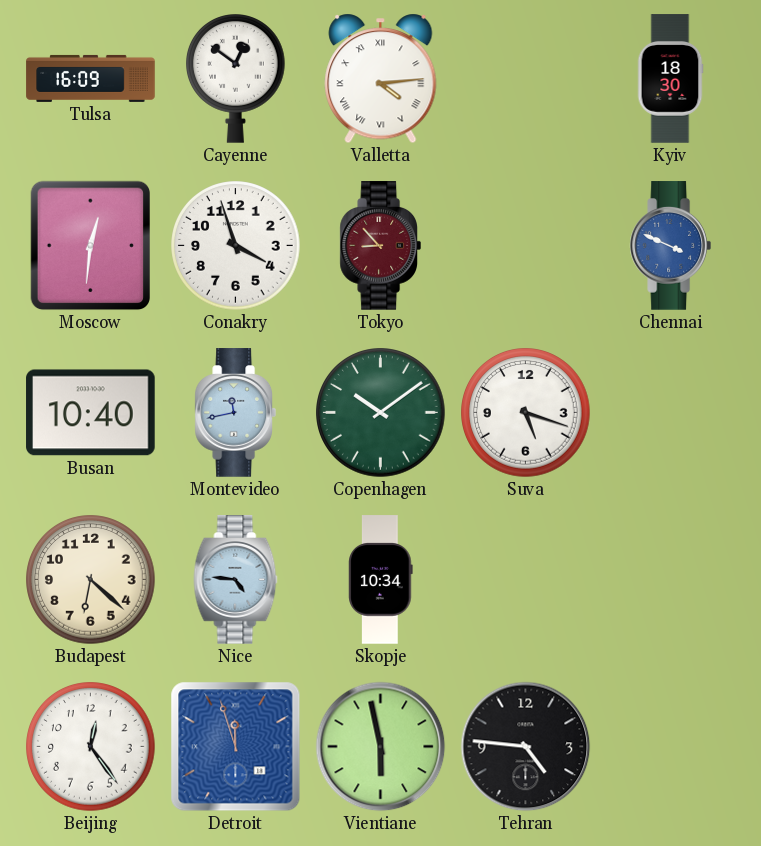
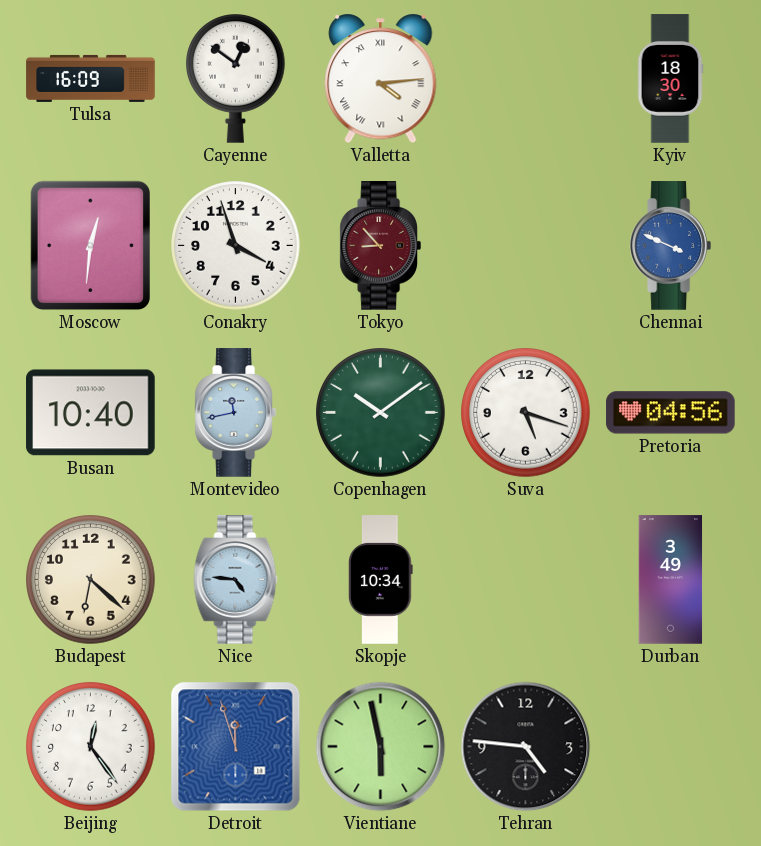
Pretoria: none -> 04:56 (671, 413)
Durban: none -> 3:49 (671, 580)
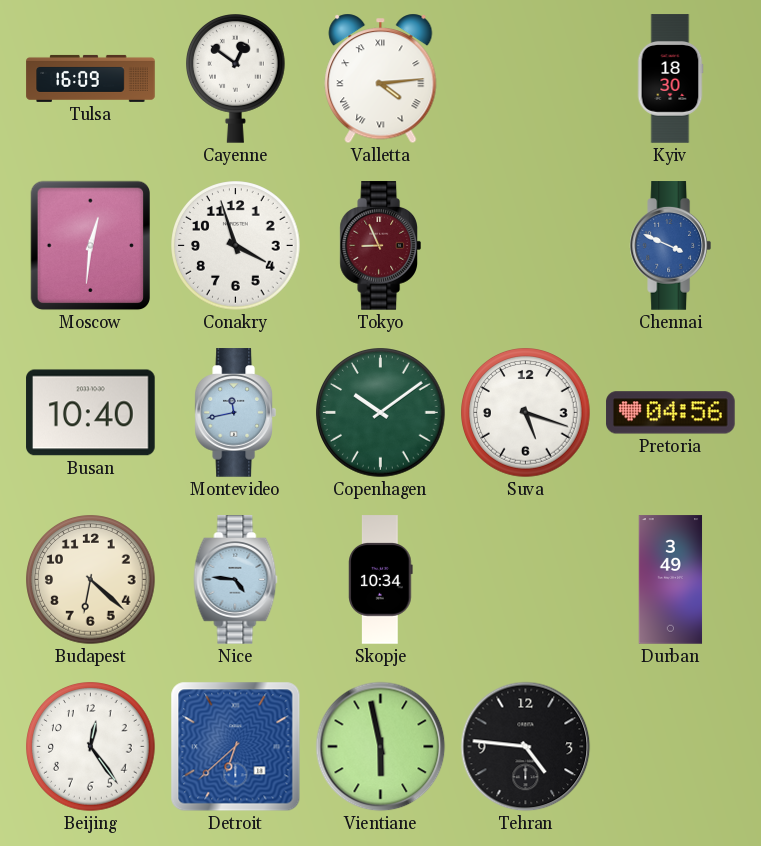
Tokyo: 8:53 -> 8:56 (380, 246)
Detroit: 11:57 -> 6:38 (236, 747)
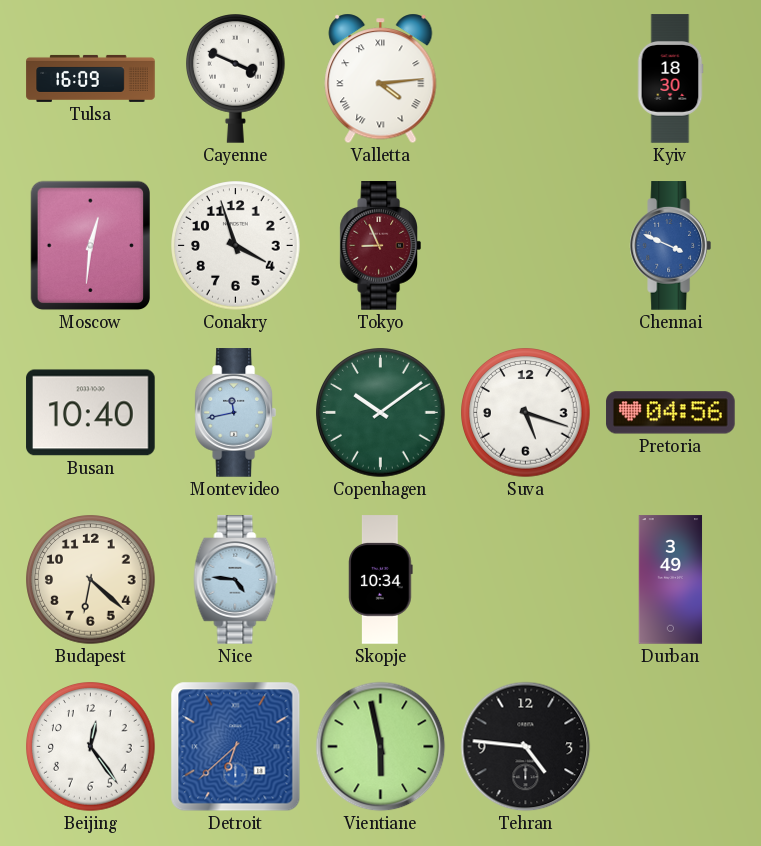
Cayenne: 12:51 -> 3:49 (236, 79)
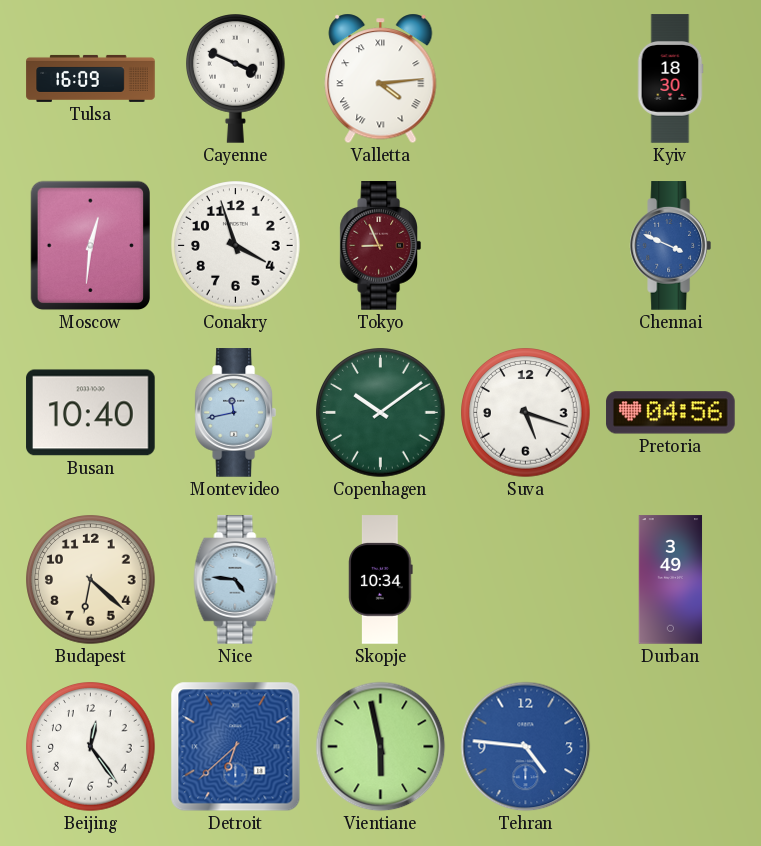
Tehran dial: black -> blue (526, 747)
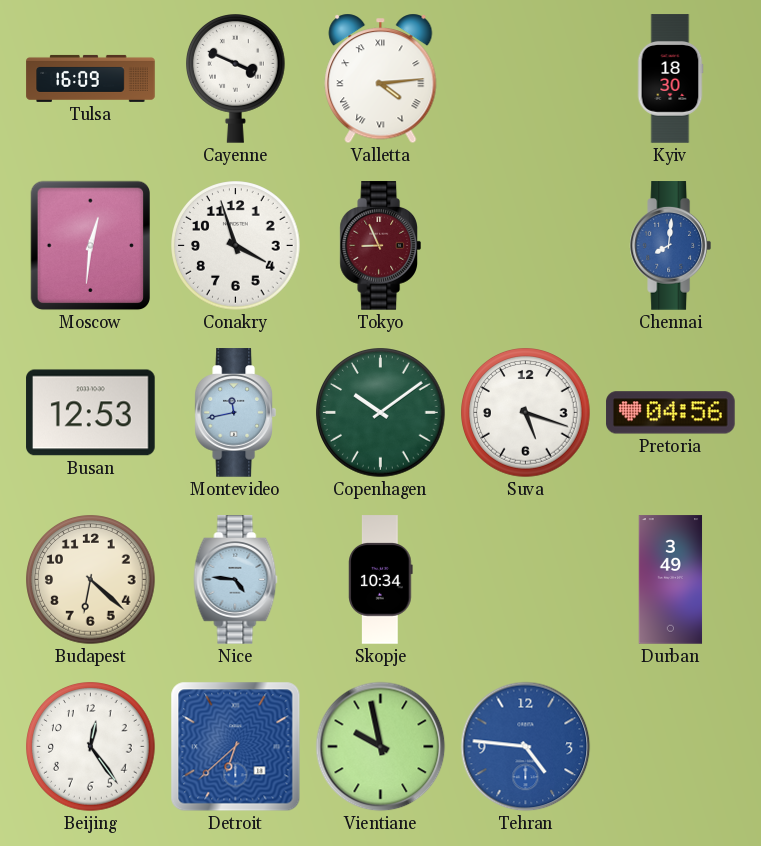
Chennai: 3:49 -> 8:01 (670, 246)
Busan: 10:40 -> 12:53 (91, 413)
Vientiane: 5:58 -> 9:58 (381, 747)
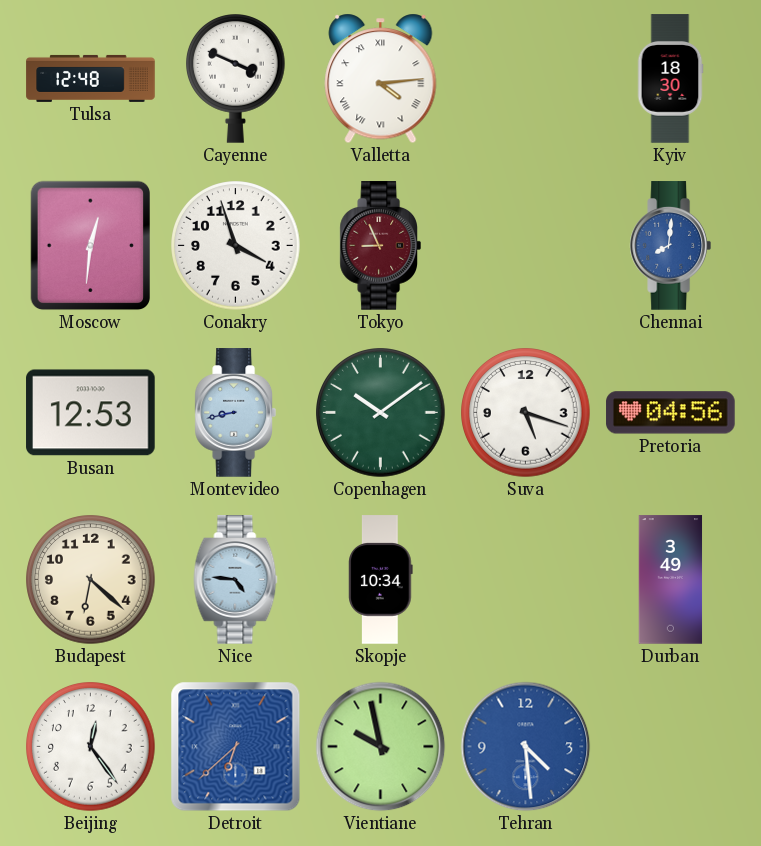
Tulsa: 16:09 -> 12:48 (91, 78)
Montevideo: 11:43 -> 8:43 (235, 413)
Tehran: 4:46 -> 4:29 (526, 747)
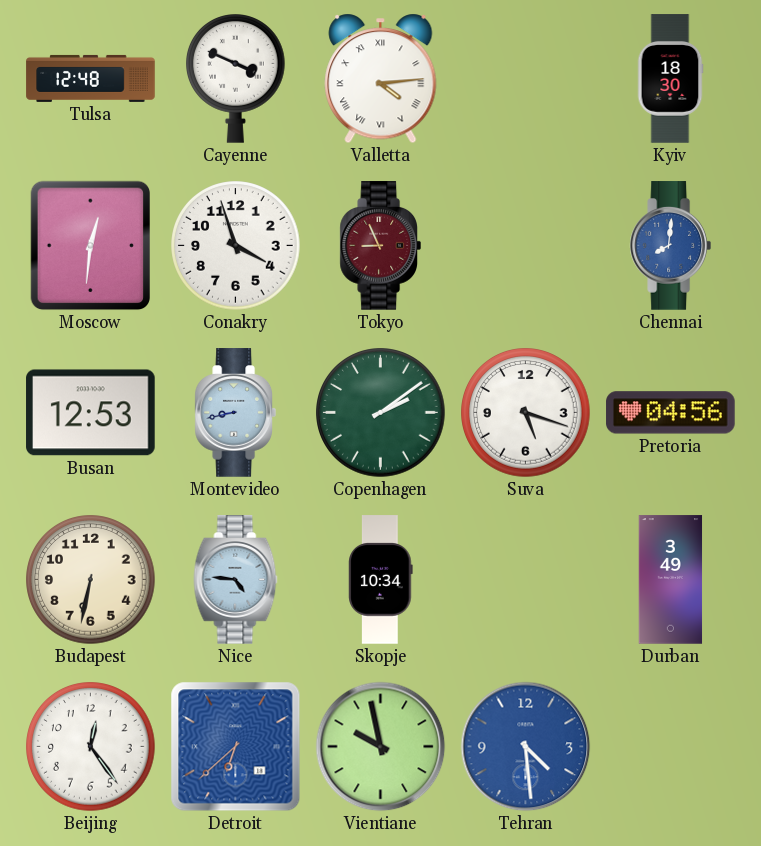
Copenhagen: 10:09 -> 2:09 (381, 413)
Budapest: 6:22 -> 6:32 (91, 580)
